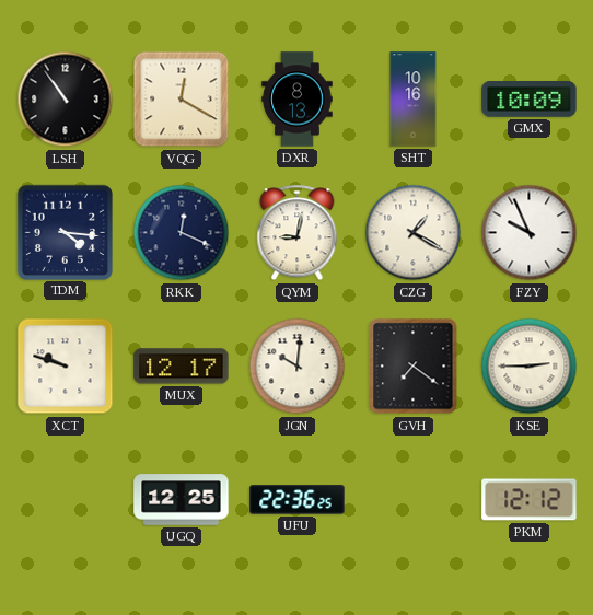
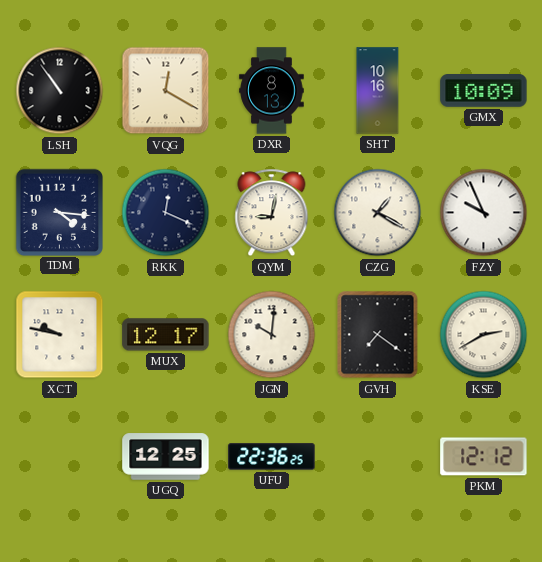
XCT: 9:48 -> 9:47 (60, 335)
KSE: 2:45 -> 2:40 (484, 335)
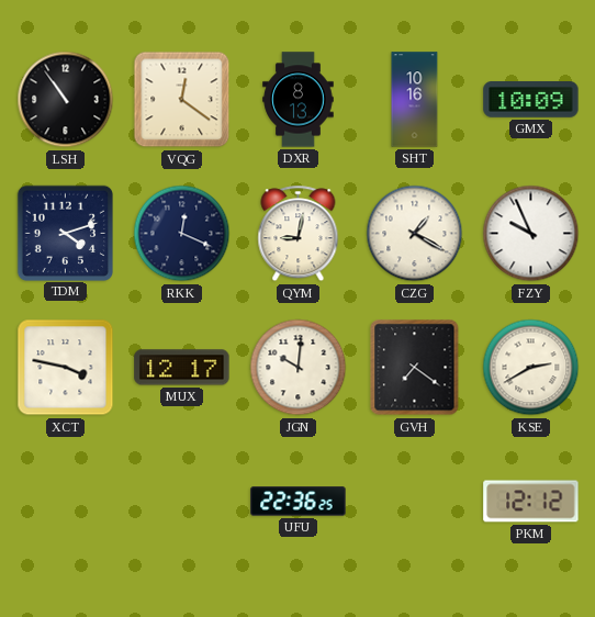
VQG: 12:20 -> 12:21 (182, 100)
TDM: 4:16 -> 4:12 (66, 233)
XCT: 9:47 -> 3:47 (66, 368)
UGQ: 12:25 -> none (166, 457)
